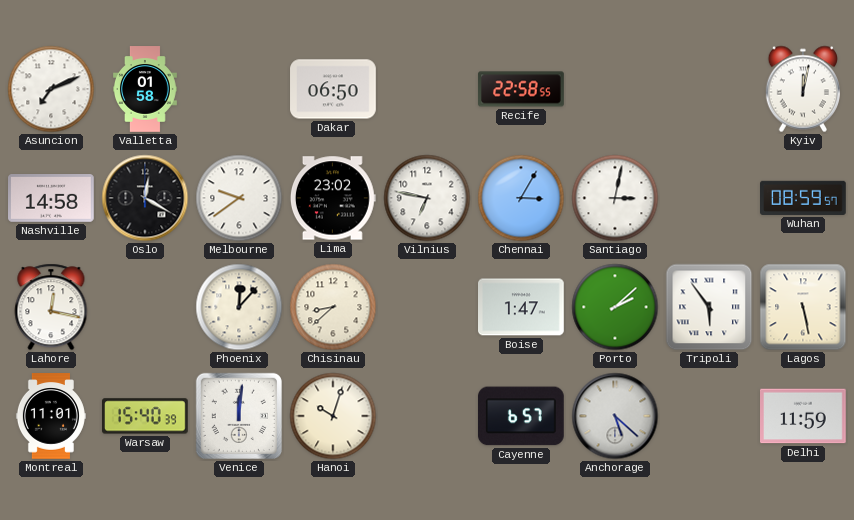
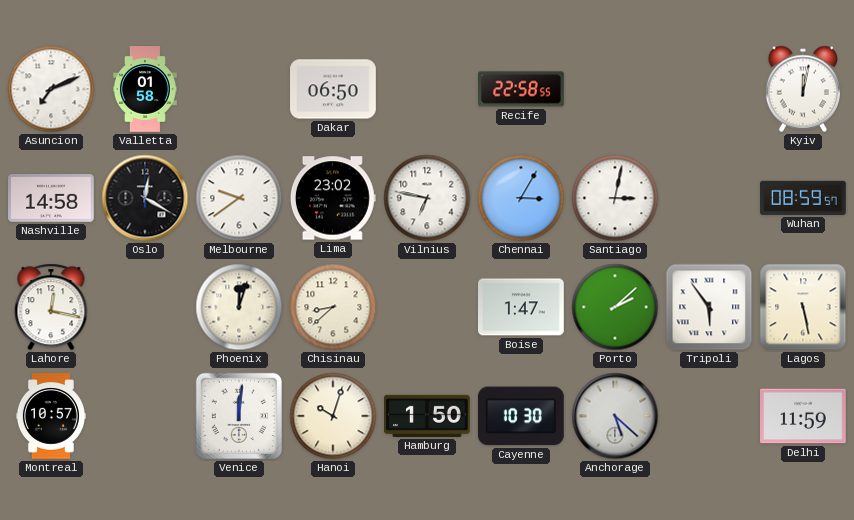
Phoenix: 12:07 -> 12:03 (239, 307)
Montreal: 11:01 -> 10:57 (51, 416)
Warsaw: 15:40 -> none (146, 416)
Hamburg: none -> 1:50 (427, 416)
Cayenne: 6:57 -> 10:30 (521, 416)
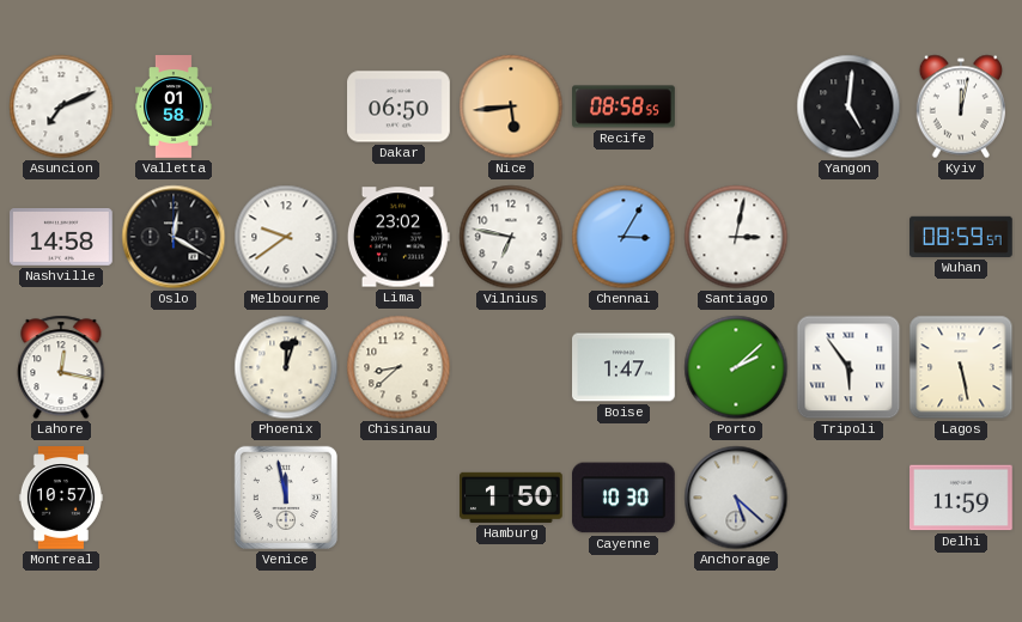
Nice: none -> 5:44 (511, 106)
Recife: 22:58 -> 08:58 (623, 106)
Yangon: none -> 5:01 (848, 106)
Venice: 12:01 -> 11:58 (286, 498)
Hanoi: 10:03 -> none (333, 416)
